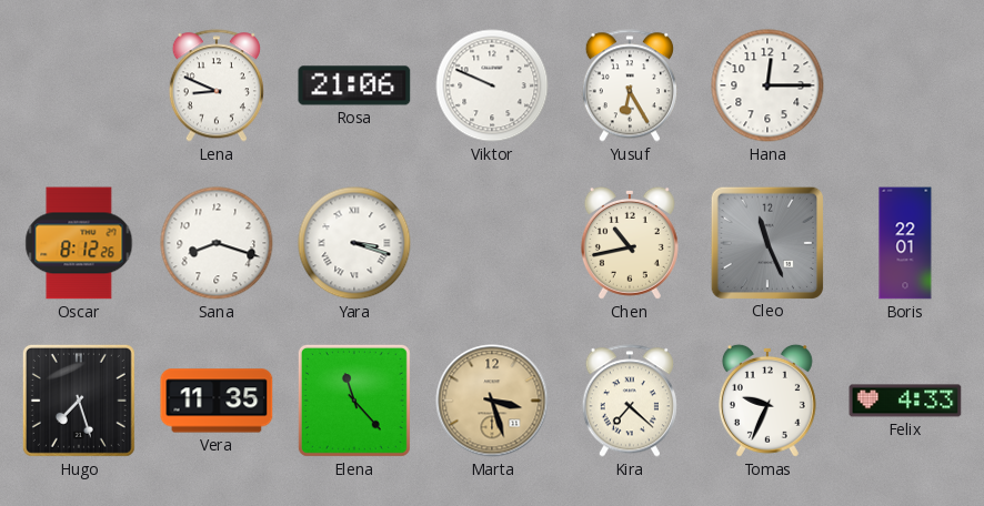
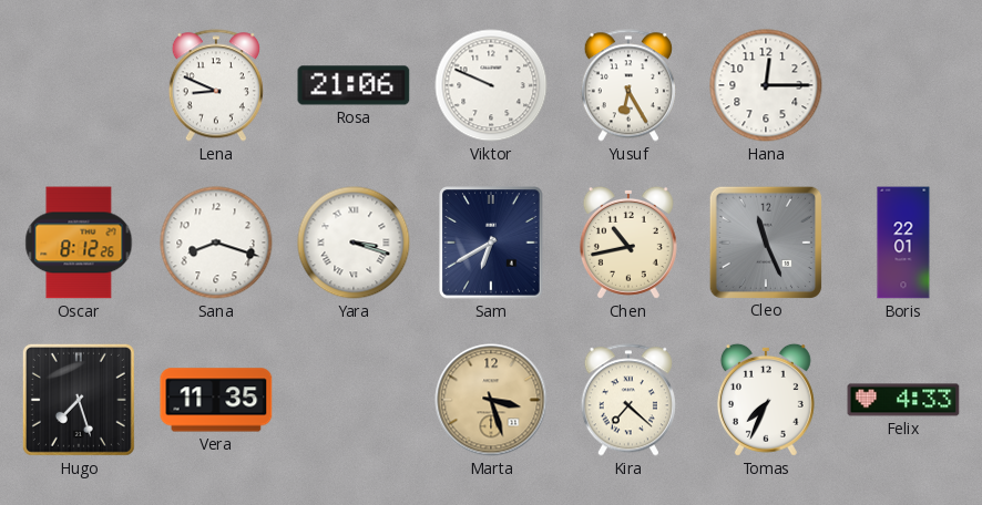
Sam: none -> 6:40 (491, 243)
Elena: 11:23 -> none (354, 401)
Tomas: 9:34 -> 7:34 (766, 400)
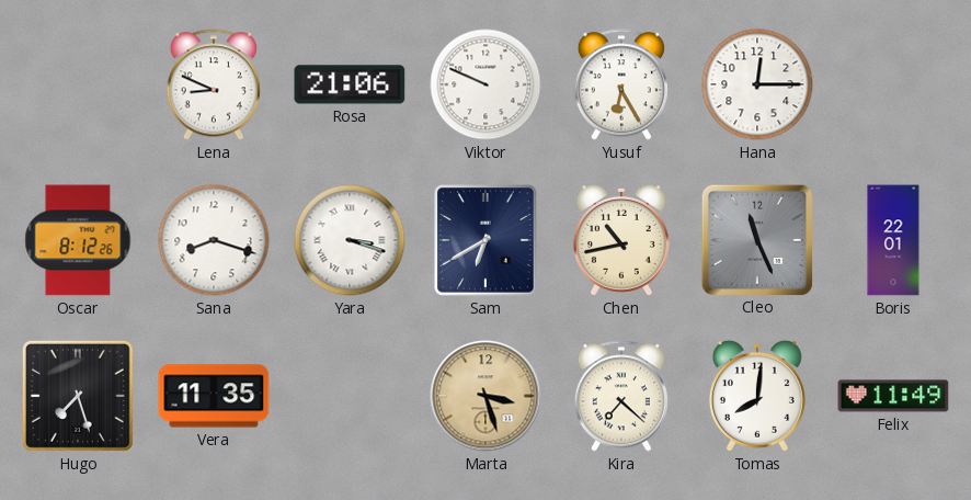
Tomas: 7:34 -> 8:01 (757, 396)
Felix: 4:33 -> 11:49 (893, 396)
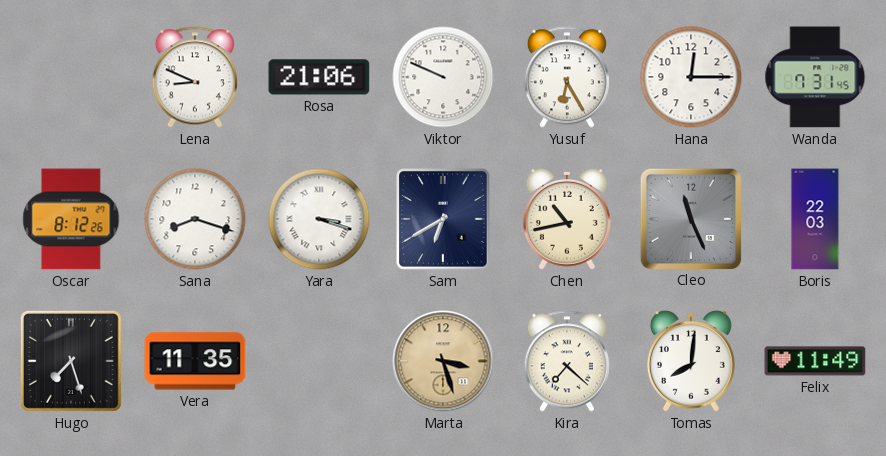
Wanda: none -> 7:31 (815, 77)
Boris: 22:01 -> 22:03 (815, 219)
